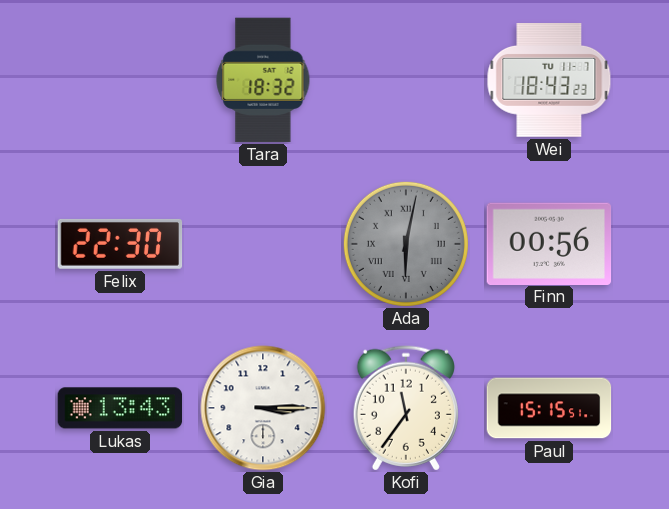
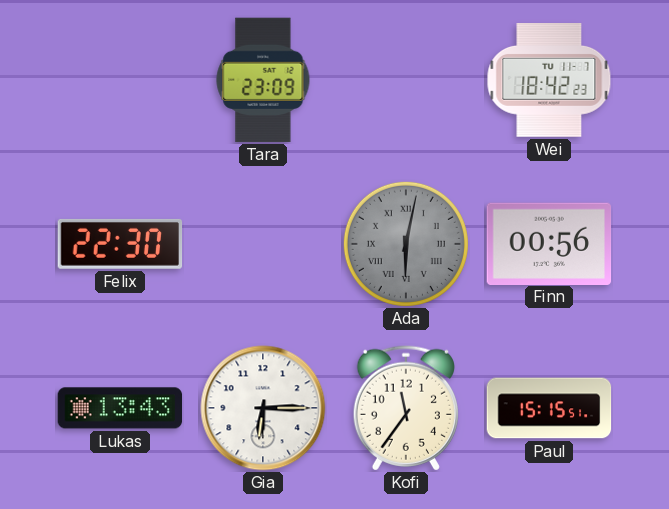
Tara: 18:32 -> 23:09 (263, 80)
Wei: 18:43 -> 18:42 (549, 81)
Gia: 3:15 -> 6:15 (263, 408)
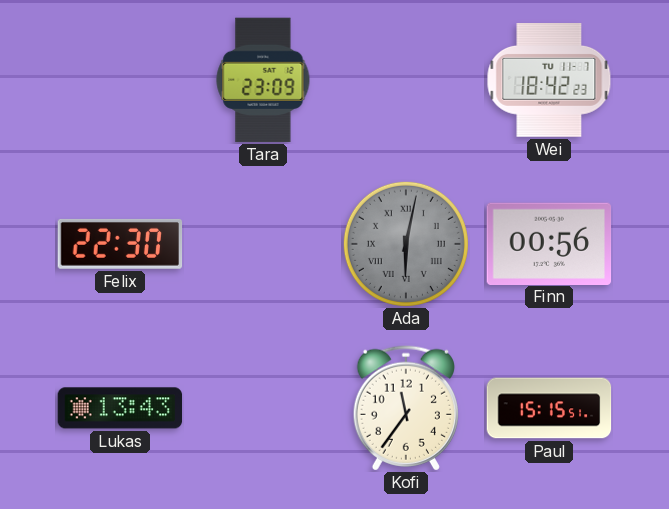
Gia: 6:15 -> none (263, 408)
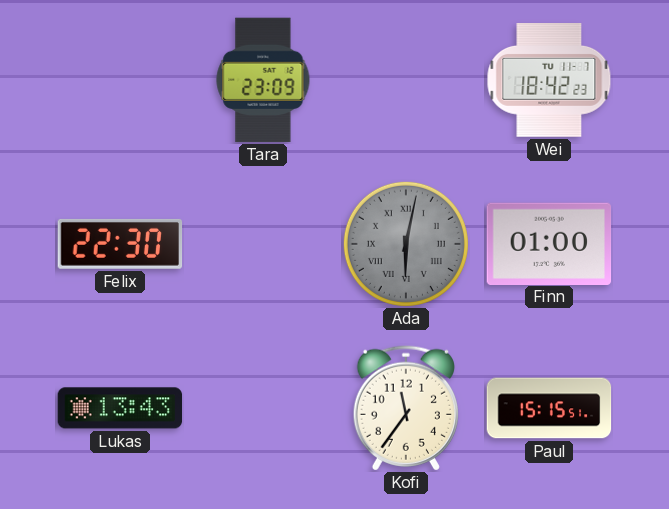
Finn: 00:56 -> 01:00 (549, 243)
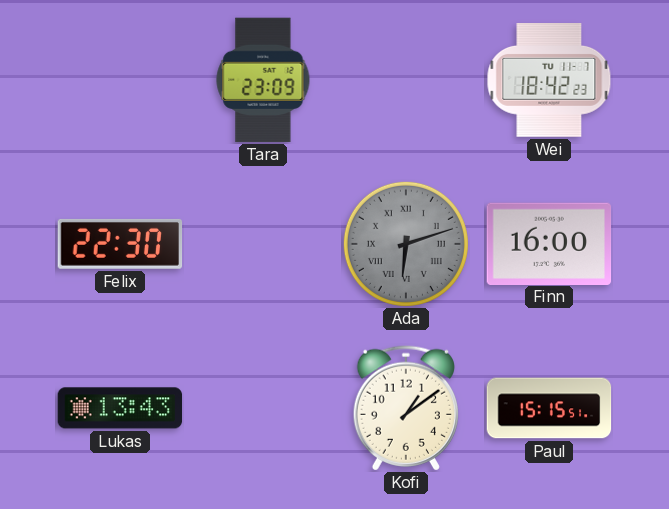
Ada: 6:02 -> 6:12 (406, 244)
Finn: 01:00 -> 16:00 (549, 243)
Kofi: 11:36 -> 1:09 (406, 408)
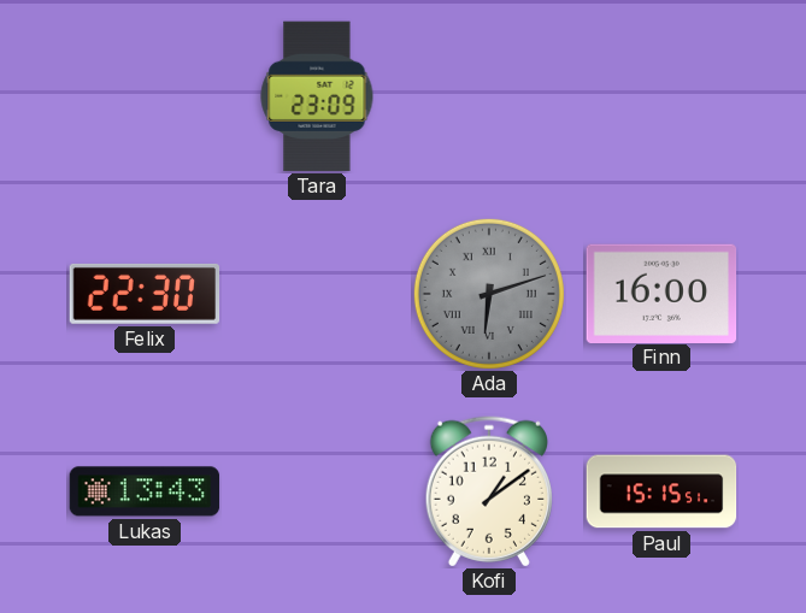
Wei: 18:42 -> none (549, 81)
